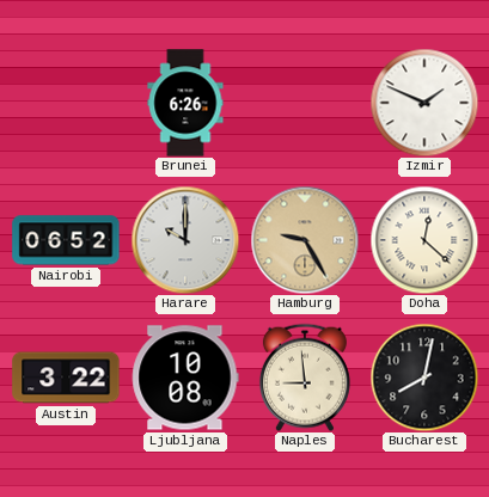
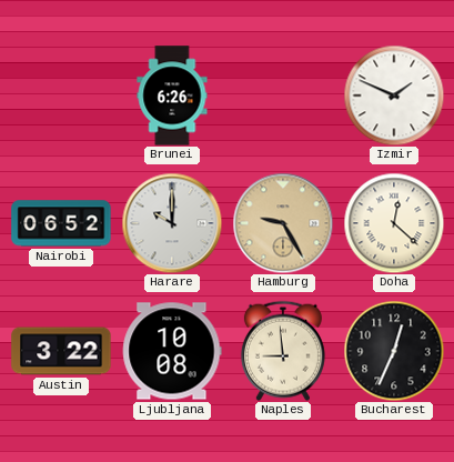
Bucharest: 8:02 -> 12:34 (394, 351)
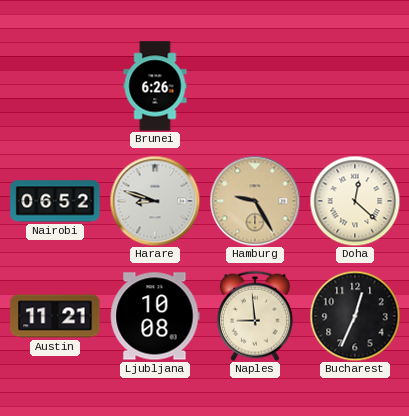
Izmir: 1:49 -> none (394, 96)
Harare: 10:00 -> 8:48 (155, 201)
Austin: 3:22 -> 11:21 (55, 316)
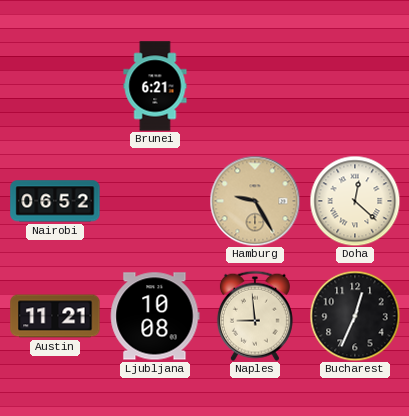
Brunei: 6:26 -> 6:21 (155, 86)
Harare: 8:48 -> none (155, 201)
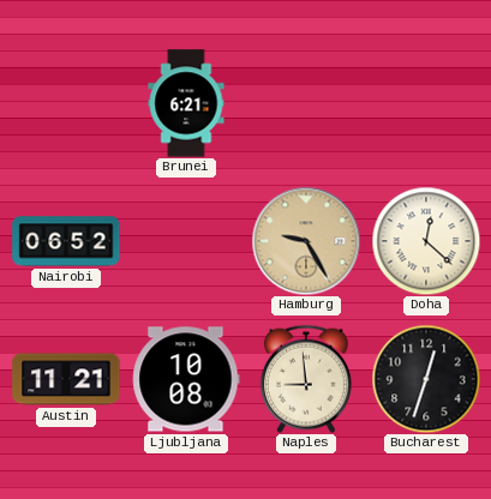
Bucharest: 12:34 -> 12:33 (426, 379)
